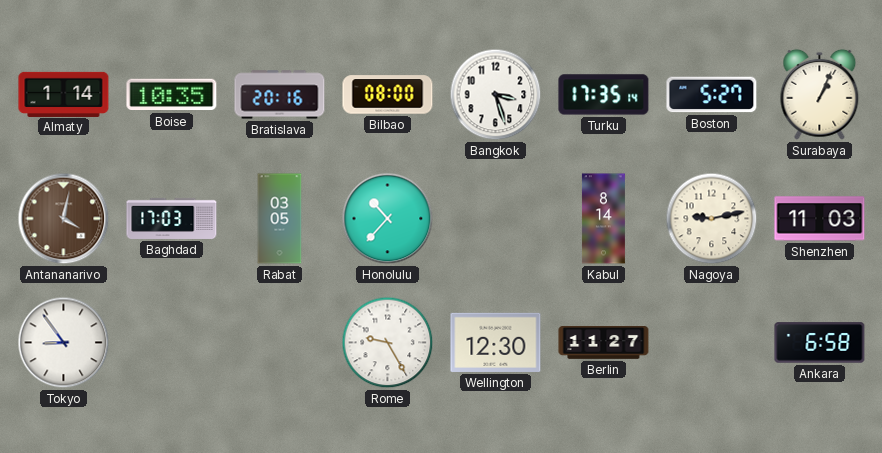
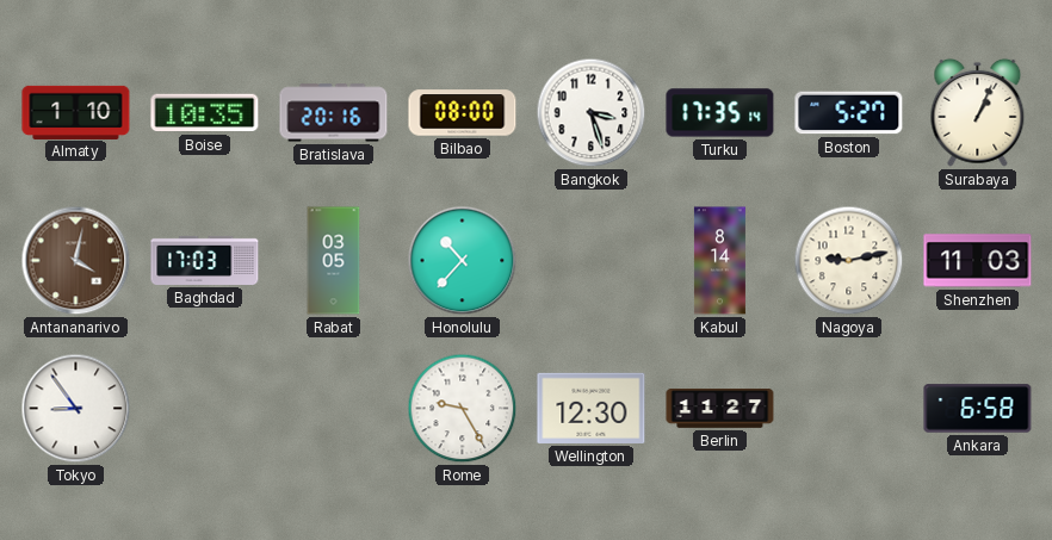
Almaty: 1:14 -> 1:10 (76, 112)
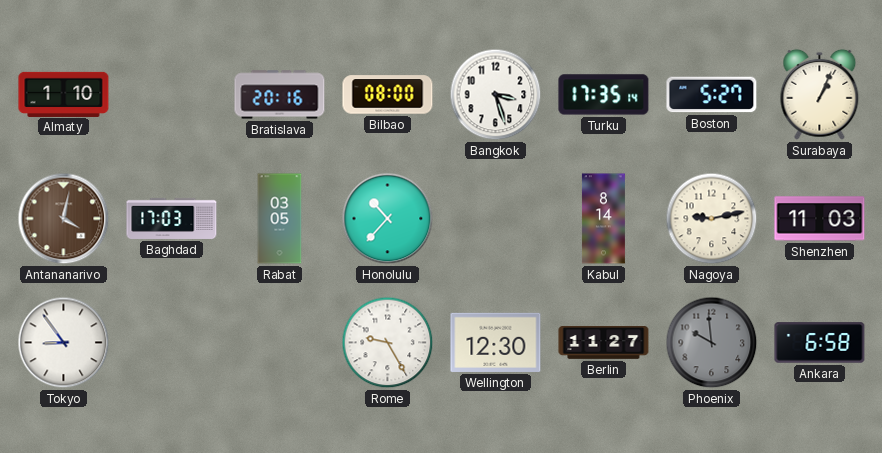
Boise: 10:35 -> none (205, 113)
Phoenix: none -> 9:59 (712, 343)
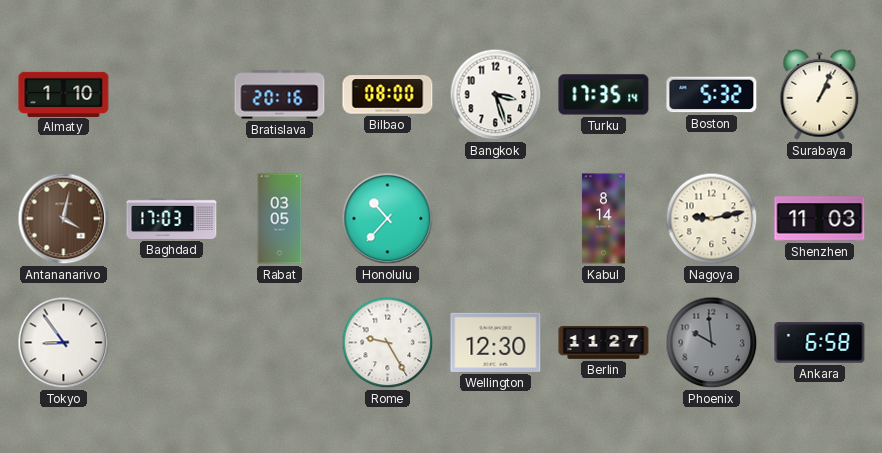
Boston: 5:27 -> 5:32 (712, 95)
